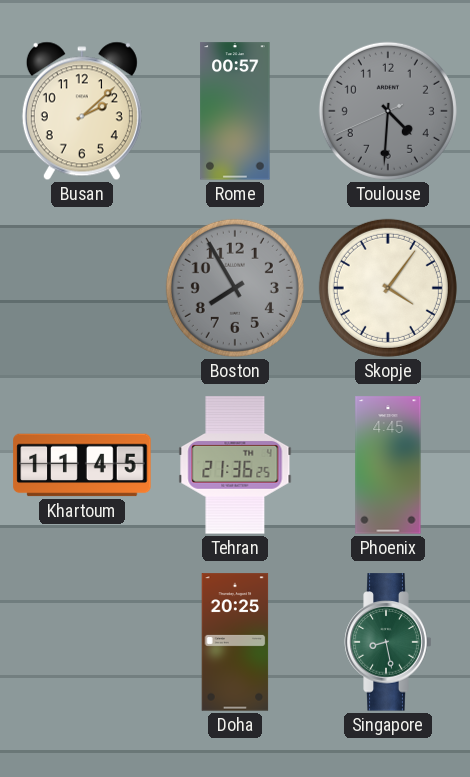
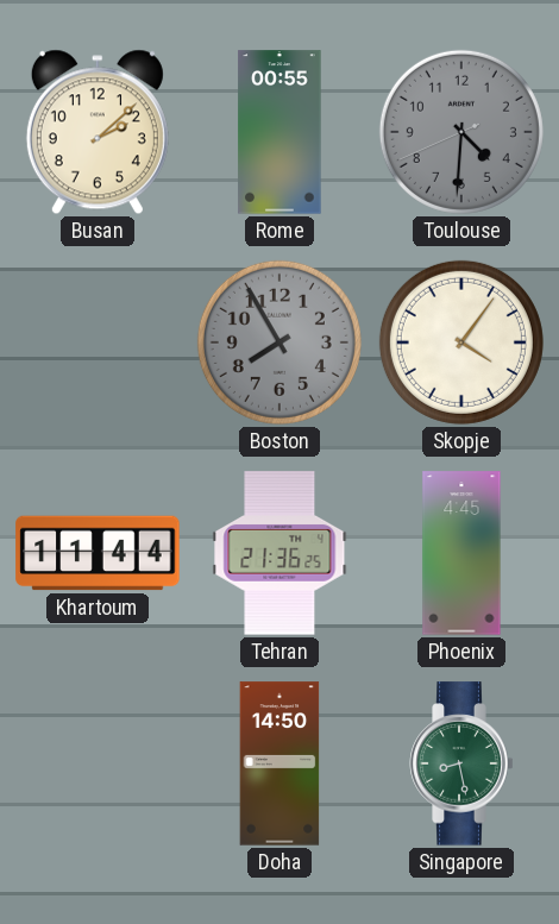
Rome: 00:57 -> 00:55 (279, 132)
Khartoum: 11:45 -> 11:44 (98, 553)
Doha: 20:25 -> 14:50 (279, 763)
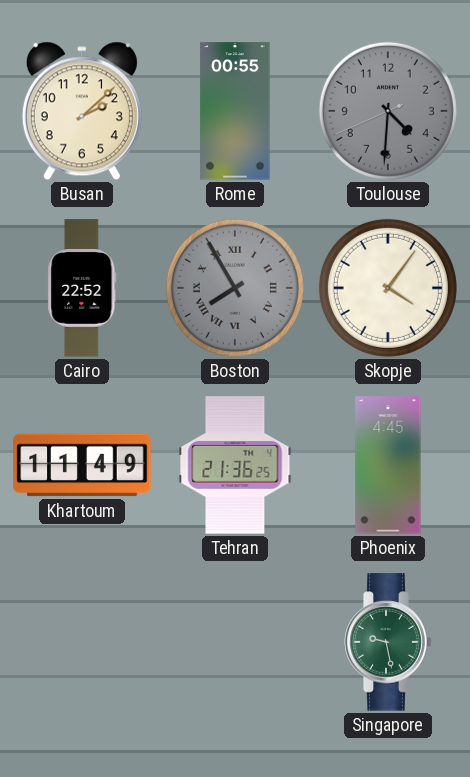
Cairo: none -> 22:52 (82, 288)
Boston numerals: Arabic -> Roman (235, 288)
Khartoum: 11:44 -> 11:49 (82, 465)
Doha: 14:50 -> none (279, 763)
Singapore: 8:28 -> 9:28 (388, 642)
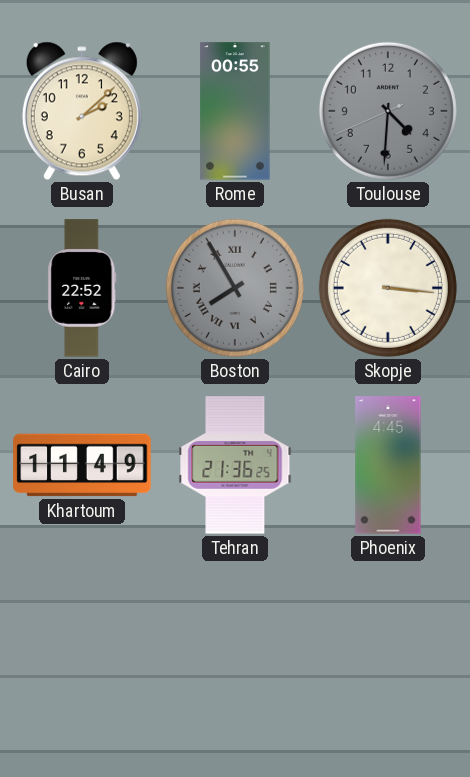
Skopje: 4:06 -> 3:16 (388, 288)
Singapore: 9:28 -> none (388, 642)
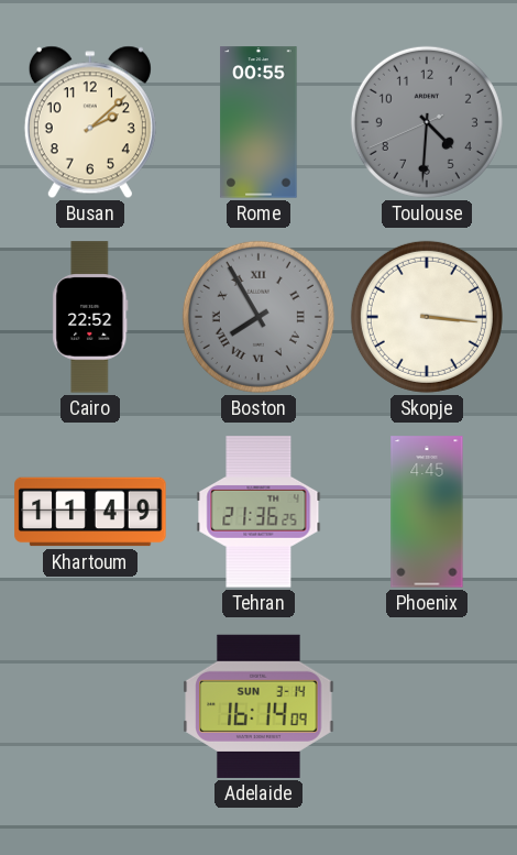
Adelaide: none -> 16:14 (258, 706)
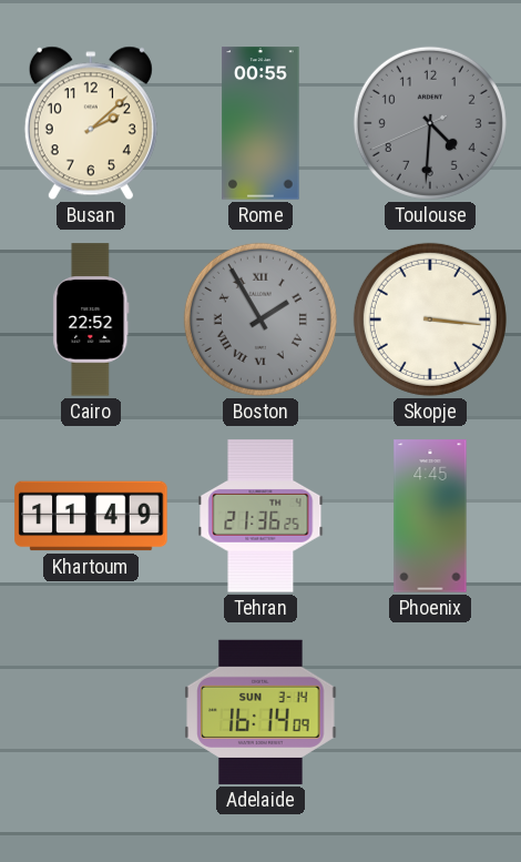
Boston: 7:55 -> 1:55 (260, 320)
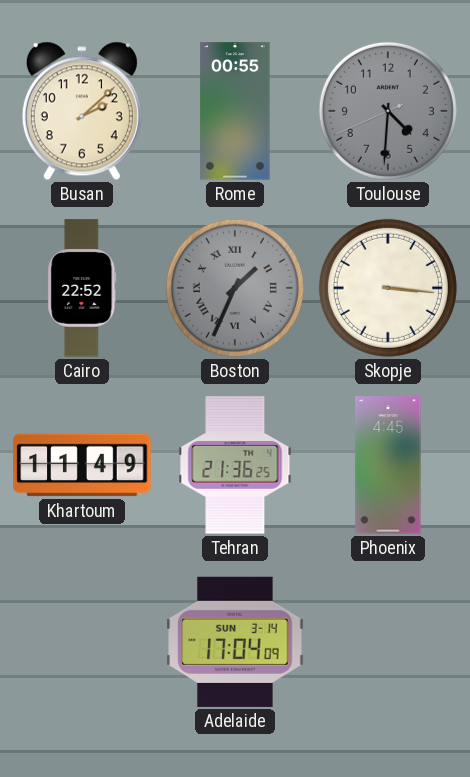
Boston: 1:55 -> 1:34 (235, 288)
Adelaide: 16:14 -> 17:04 (235, 642)
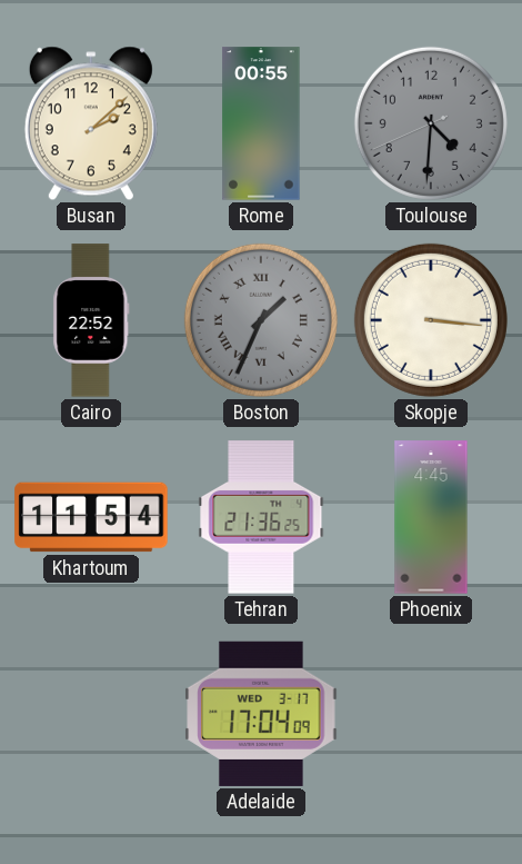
Khartoum: 11:49 -> 11:54 (91, 517)
Adelaide date: SUN 3-14 -> WED 3-17 (261, 714)
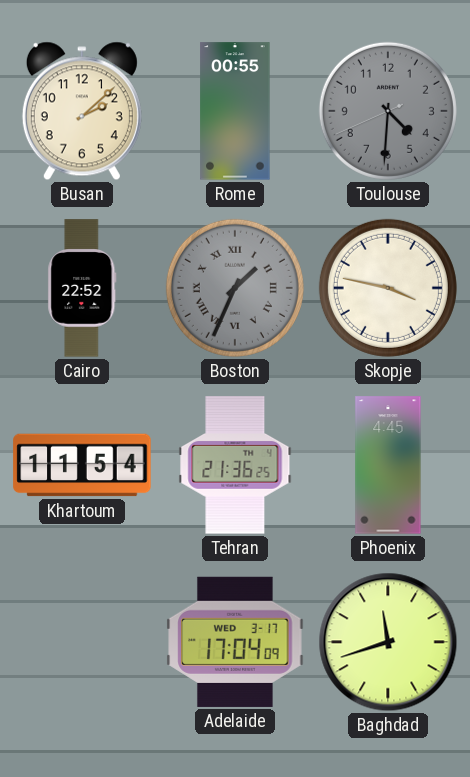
Skopje: 3:16 -> 3:47 (388, 288)
Baghdad: none -> 11:42 (388, 642)
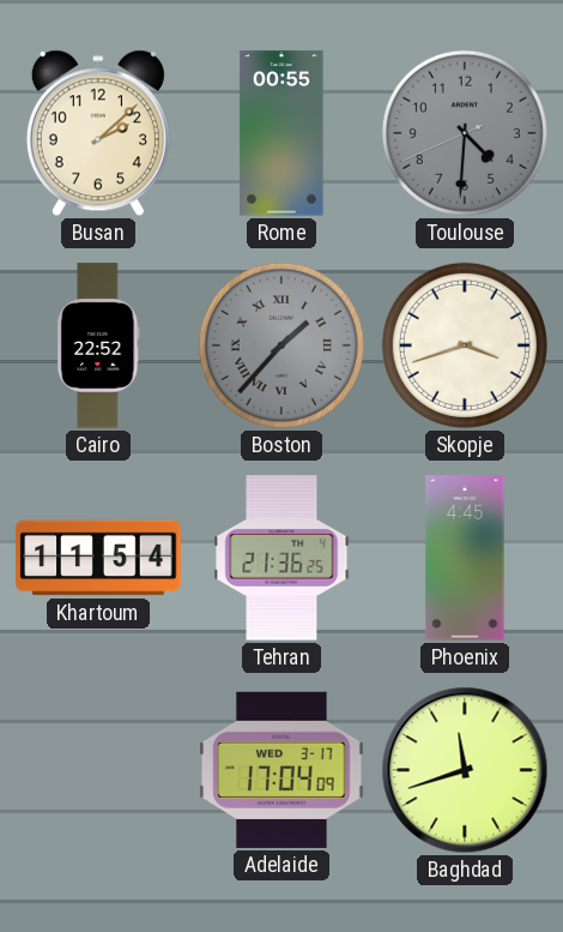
Boston: 1:34 -> 1:37 (281, 345)
Skopje: 3:47 -> 3:42 (465, 345)
